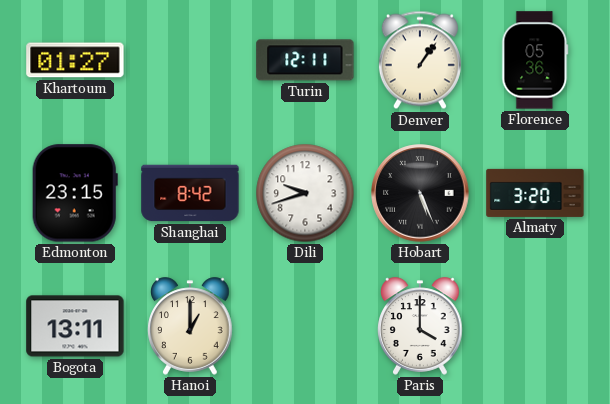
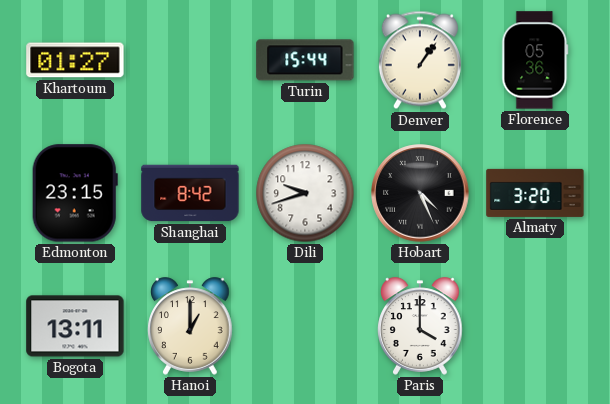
Turin: 12:11 -> 15:44 (305, 60)
Hobart: 5:26 -> 4:26 (420, 193)
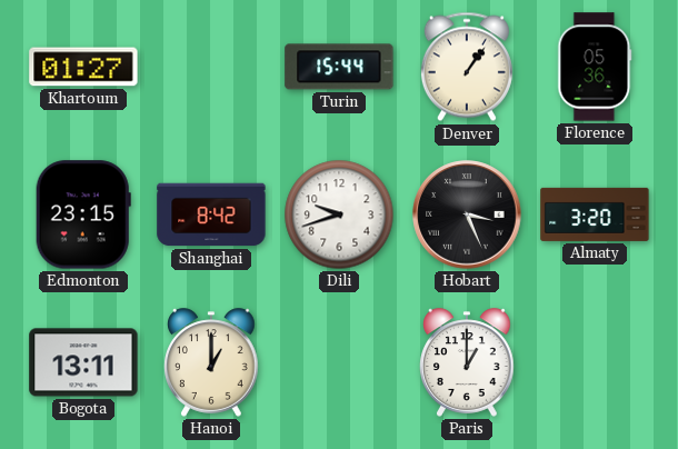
Hobart: 4:26 -> 3:26 (467, 214)
Paris: 4:00 -> 1:00 (467, 362)
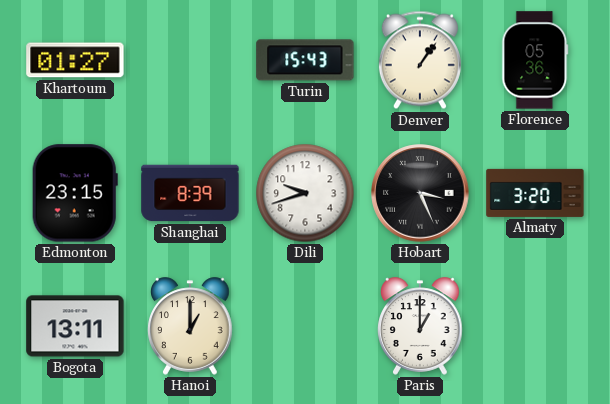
Turin: 15:44 -> 15:43 (305, 60)
Shanghai: 8:42 -> 8:39 (190, 193)
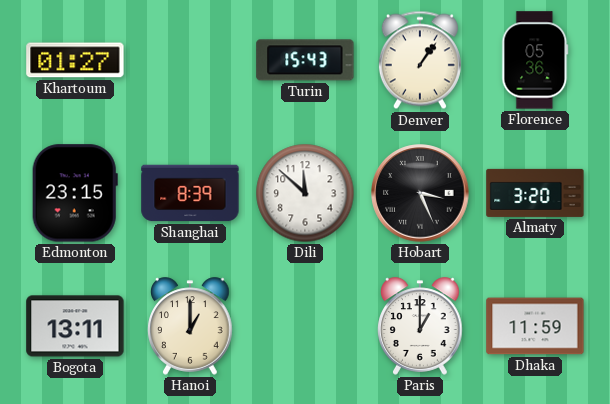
Dili: 9:42 -> 11:52 (305, 193)
Dhaka: none -> 11:59 (535, 326)
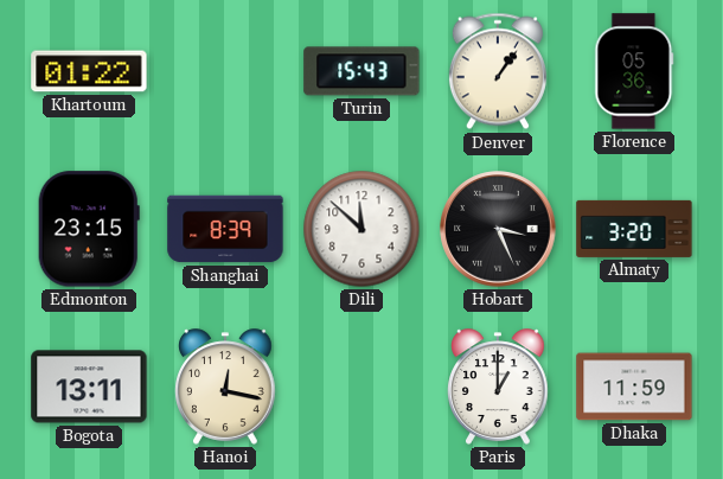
Khartoum: 01:27 -> 01:22 (89, 71)
Hanoi: 1:00 -> 12:17 (225, 387)
